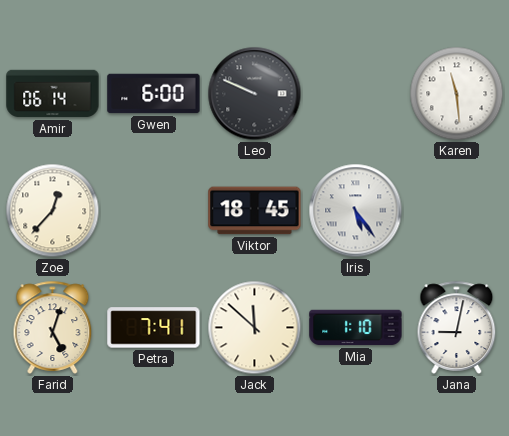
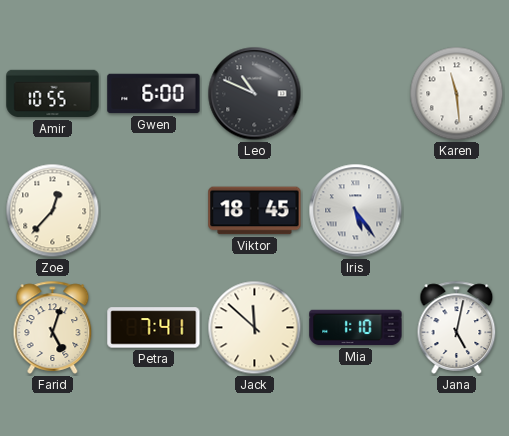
Amir: 06:14 -> 10:55 (53, 94)
Leo: 9:49 -> 10:49 (255, 94)
Jana: 9:02 -> 5:02 (457, 327)
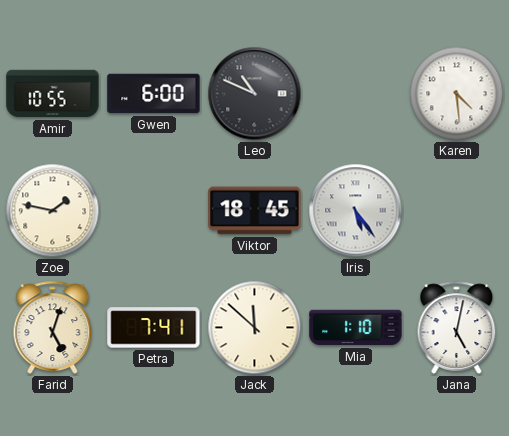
Karen: 11:29 -> 4:29 (457, 94)
Zoe: 12:37 -> 1:47 (53, 211)
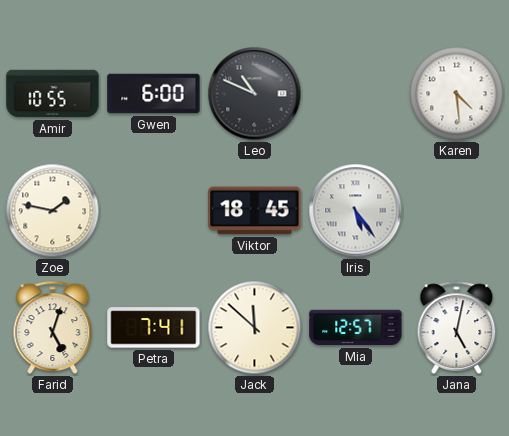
Mia: 1:10 -> 12:57 (356, 328)
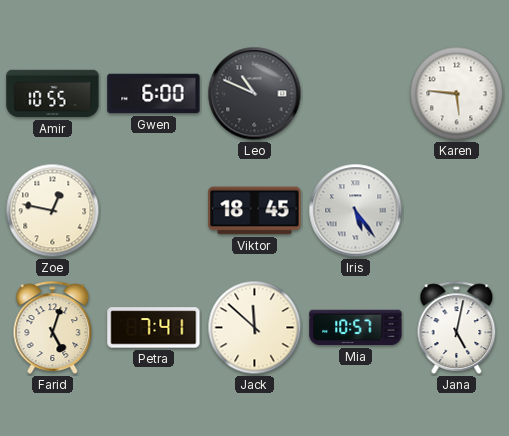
Karen: 4:29 -> 5:46 (457, 94)
Zoe: 1:47 -> 12:47 (53, 211)
Mia: 12:57 -> 10:57 (356, 328)
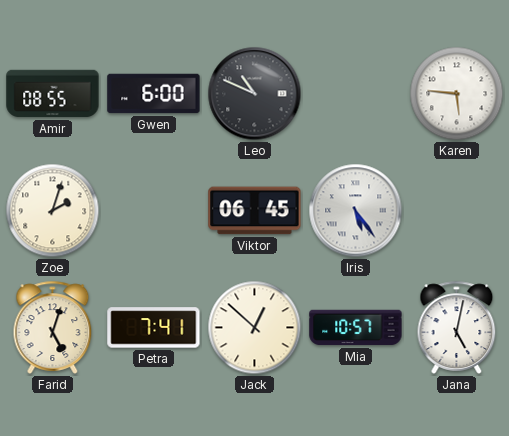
Amir: 10:55 -> 08:55 (53, 94)
Zoe: 12:47 -> 2:03 (53, 211)
Viktor: 18:45 -> 06:45 (255, 211)
Jack: 11:52 -> 12:52 (255, 328)
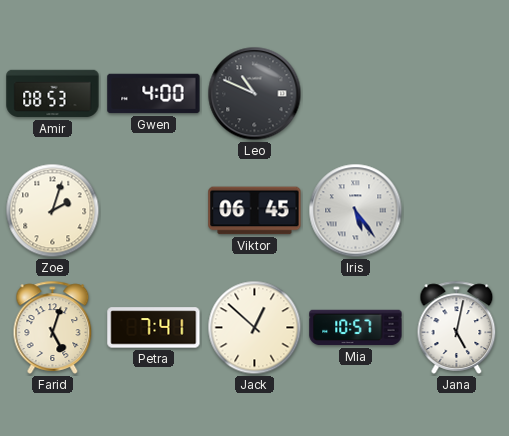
Amir: 08:55 -> 08:53 (53, 94)
Gwen: 6:00 -> 4:00 (154, 94)
Karen: 5:46 -> none (457, 94)
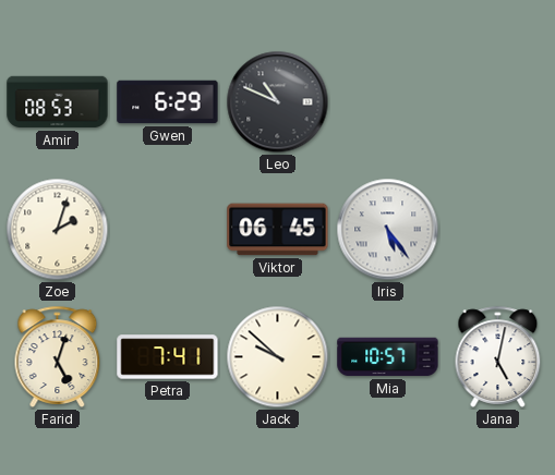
Gwen: 4:00 -> 6:29 (168, 102)
Jack: 12:52 -> 9:52 (278, 357)
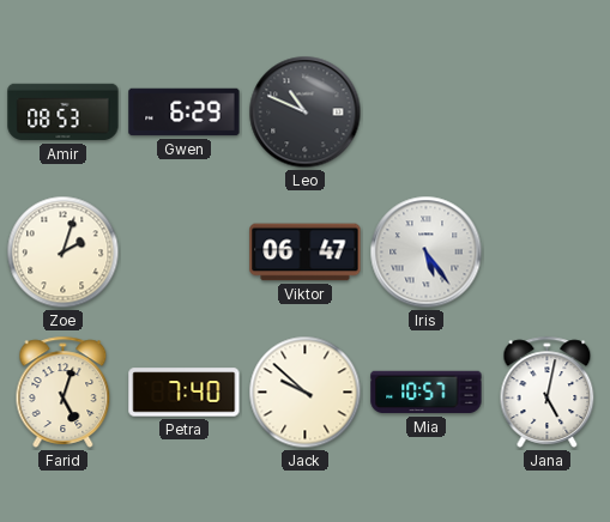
Viktor: 06:45 -> 06:47 (306, 253)
Petra: 7:41 -> 7:40 (185, 393)
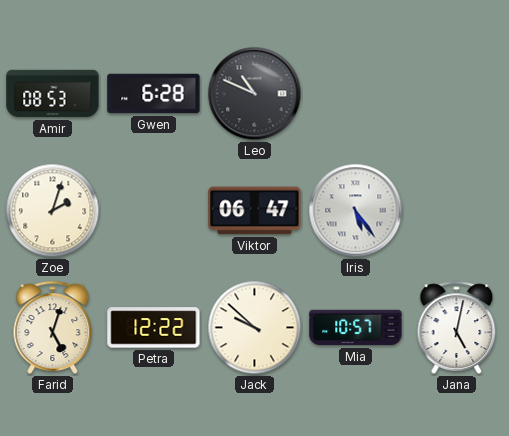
Gwen: 6:29 -> 6:28 (154, 94)
Petra: 7:40 -> 12:22 (154, 328)
